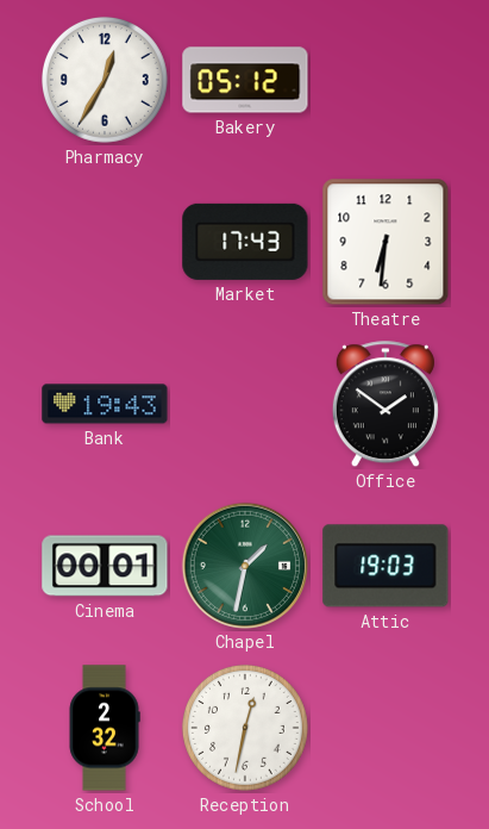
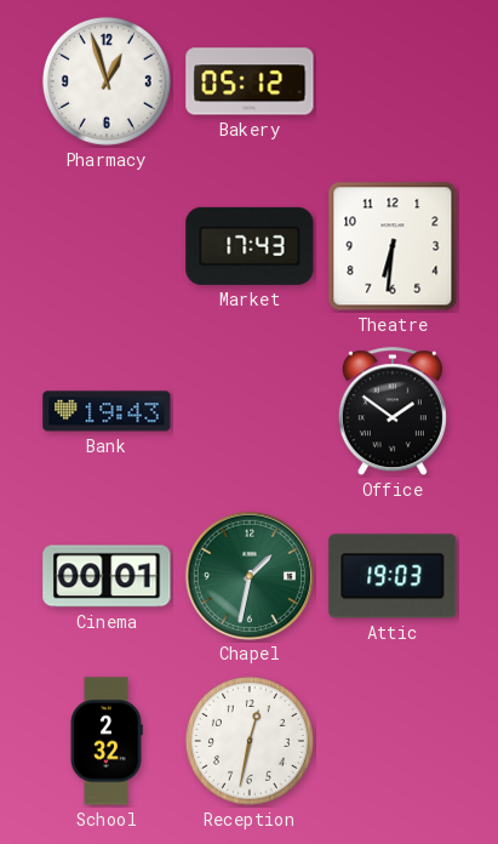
Pharmacy: 12:35 -> 12:57 (107, 81)
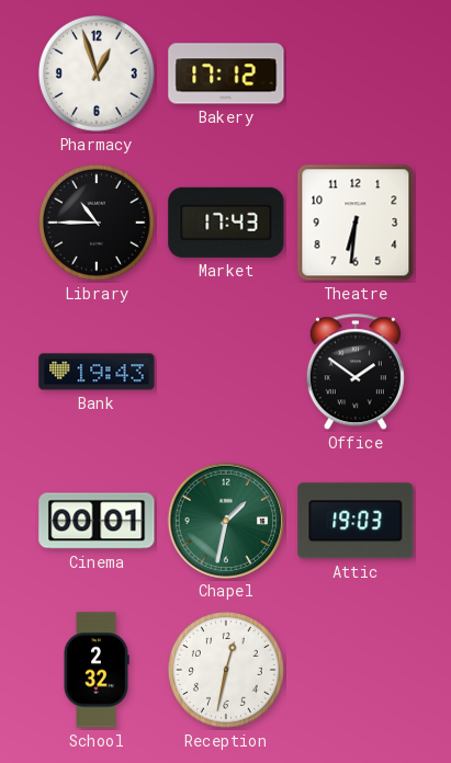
Bakery: 05:12 -> 17:12 (226, 73)
Library: none -> 10:45 (97, 223)
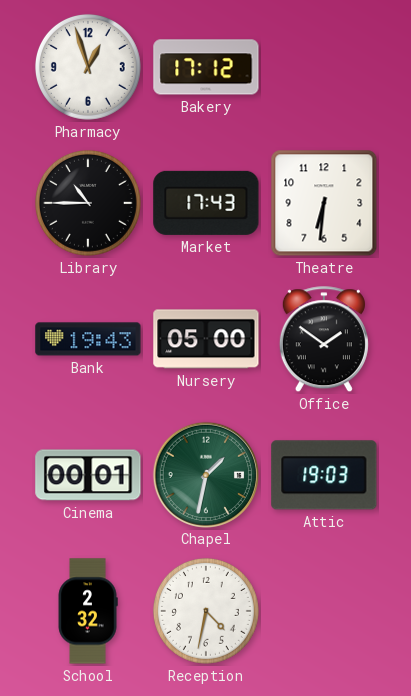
Nursery: none -> 05:00 (206, 339)
Reception: 12:32 -> 4:32 (206, 611)
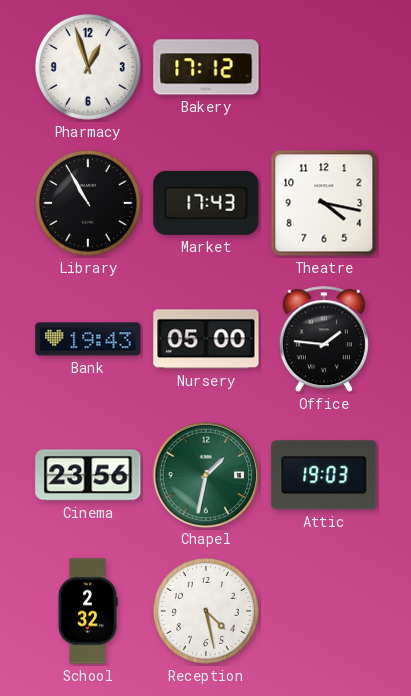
Library: 10:45 -> 10:55 (88, 203)
Theatre: 6:31 -> 4:17 (324, 203)
Office: 1:51 -> 1:46 (324, 340)
Cinema: 00:01 -> 23:56 (88, 475)
Reception: 4:32 -> 4:28 (206, 611)
